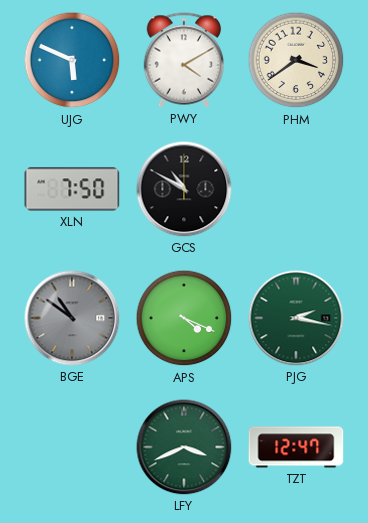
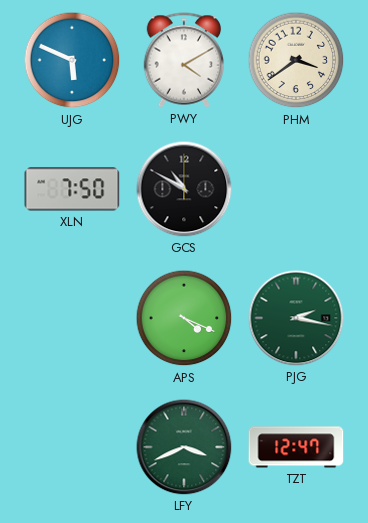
BGE: 10:51 -> none (72, 318)
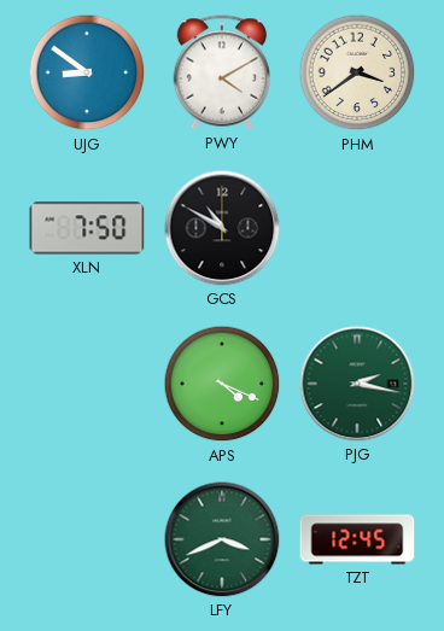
UJG: 5:49 -> 8:51 (87, 72)
TZT: 12:47 -> 12:45 (357, 539)
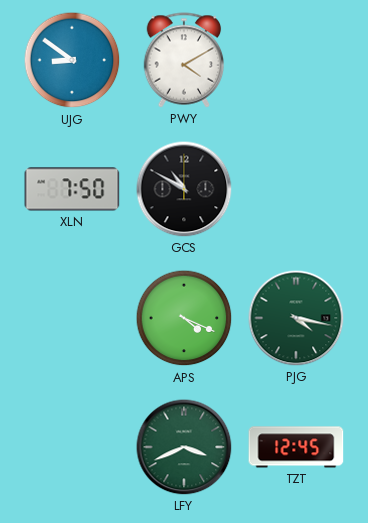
PHM: 3:39 -> none (357, 72)
PJG: 2:17 -> 4:17 (296, 318)
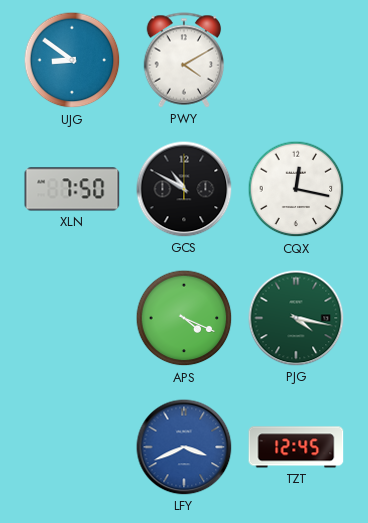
CQX: none -> 12:17 (296, 189)
LFY dial: green -> blue (184, 447)
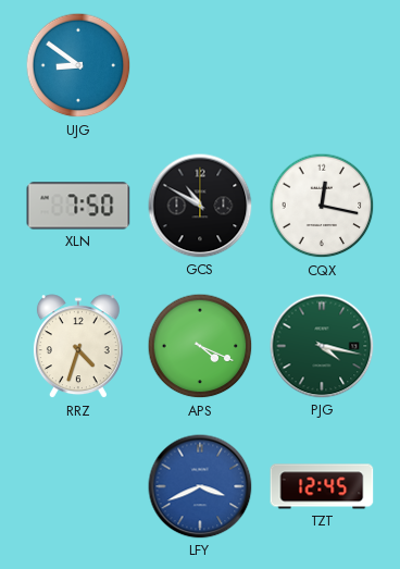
PWY: 4:10 -> none (184, 60)
RRZ: none -> 4:33 (78, 347)
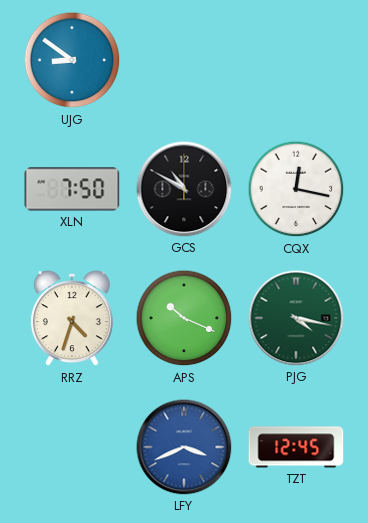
APS: 4:19 -> 10:19 (184, 318)
